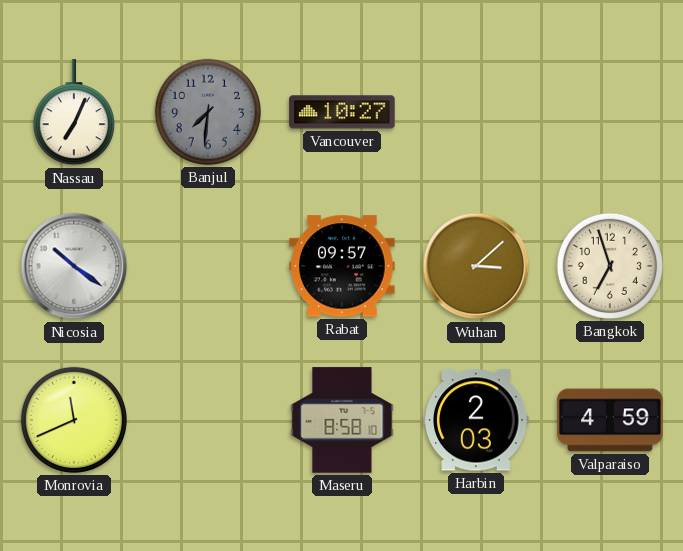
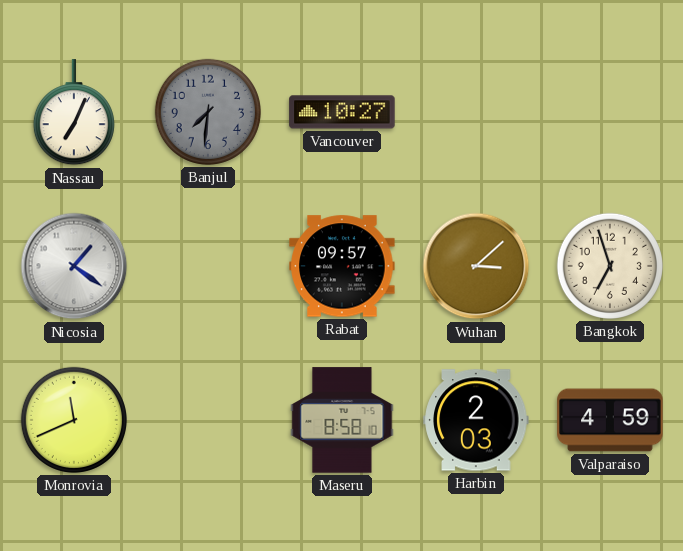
Nicosia: 10:21 -> 1:21 (74, 266)
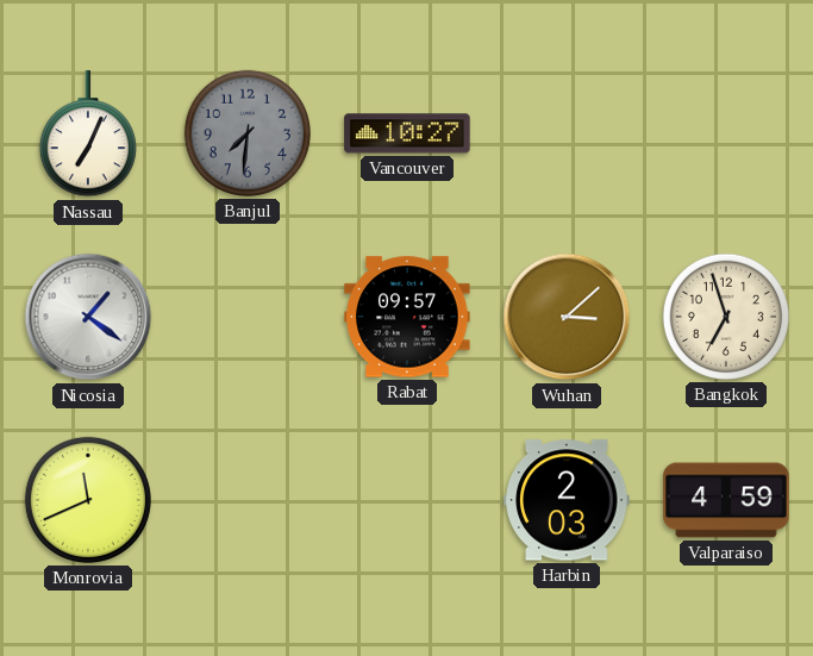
Maseru: 8:58 -> none (342, 420)
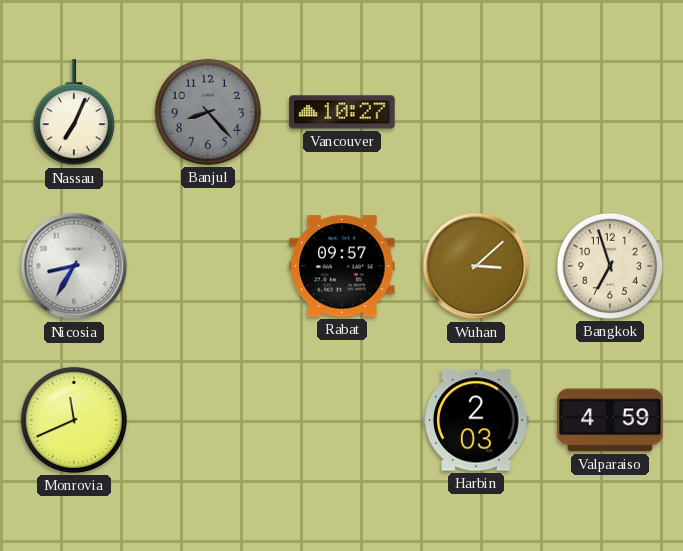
Banjul: 7:31 -> 8:23 (208, 112)
Nicosia: 1:21 -> 8:35 (74, 266)
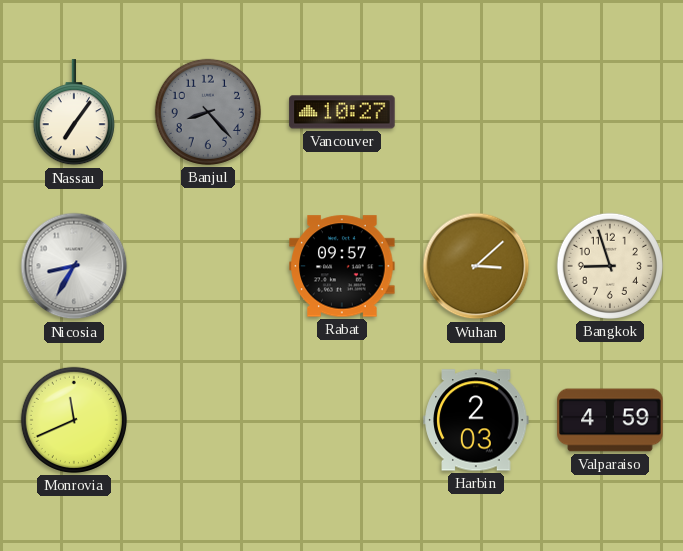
Nassau: 7:04 -> 7:06 (74, 113)
Bangkok: 6:57 -> 8:57 (610, 266)
